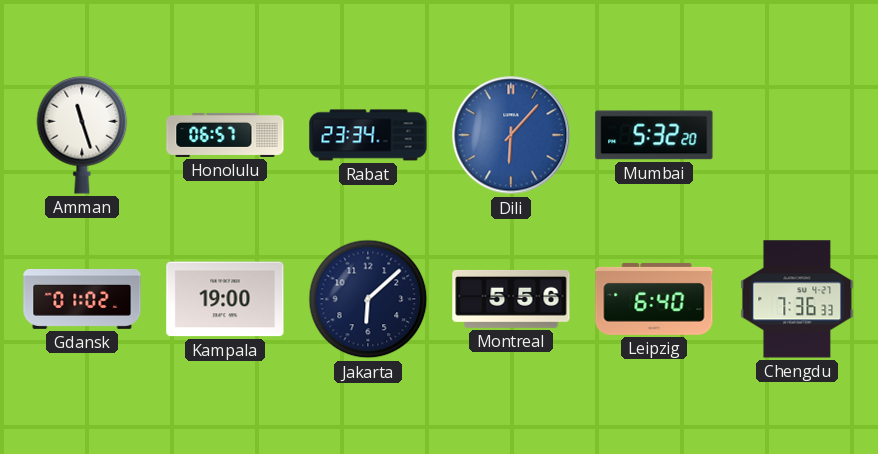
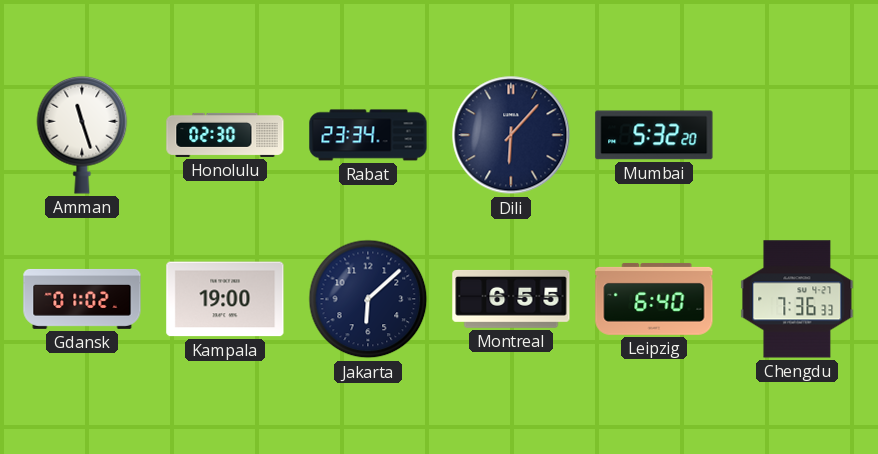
Honolulu: 06:57 -> 02:30 (225, 135)
Dili dial: blue -> navy (511, 135)
Montreal: 5:56 -> 6:55 (511, 299)
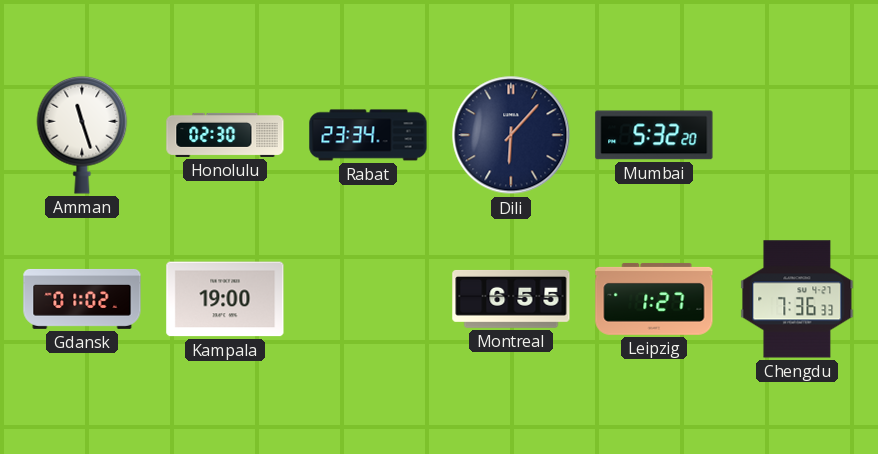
Jakarta: 6:08 -> none (368, 299)
Leipzig: 6:40 -> 1:27 (654, 299)
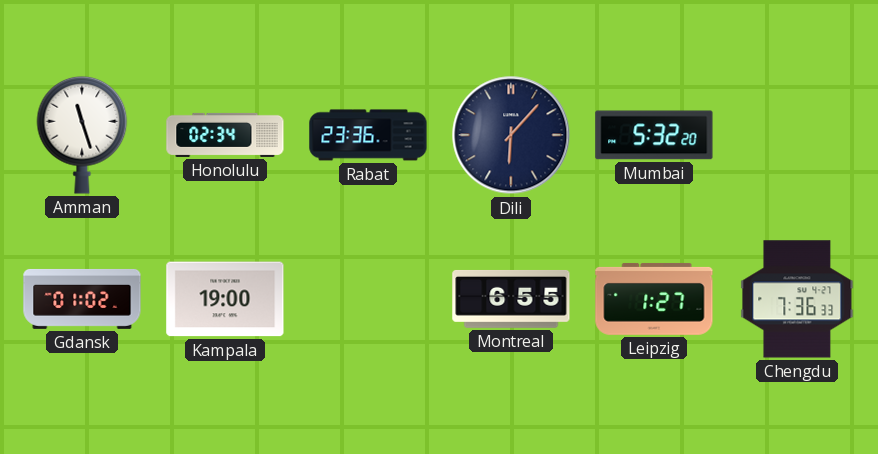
Honolulu: 02:30 -> 02:34 (225, 135)
Rabat: 23:34 -> 23:36 (368, 135)
